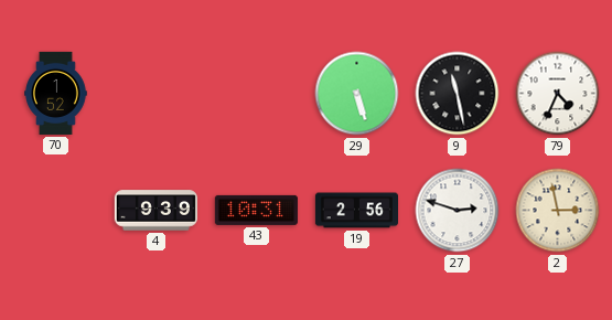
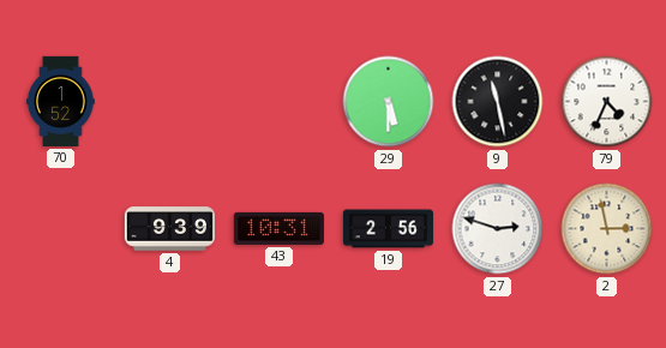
29: 5:27 -> 5:30 (389, 102)
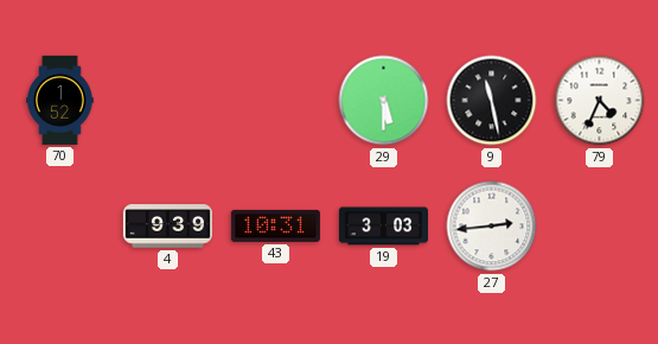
19: 2:56 -> 3:03 (383, 227)
27: 2:48 -> 2:44 (492, 227)
2: 2:58 -> none (607, 229)
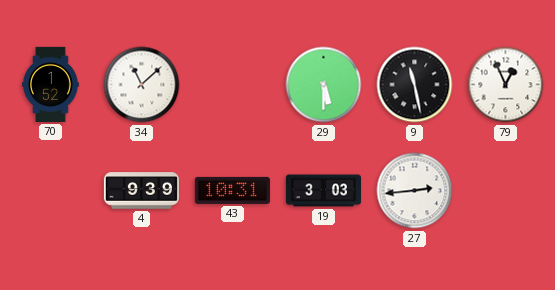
34: none -> 11:08 (142, 85)
79: 4:34 -> 12:56 (506, 85)
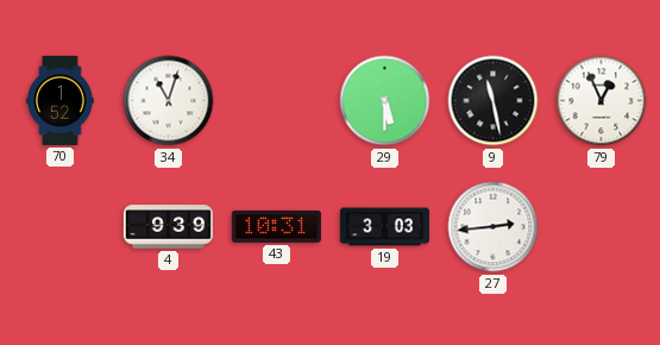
34: 11:08 -> 11:03 (169, 101)
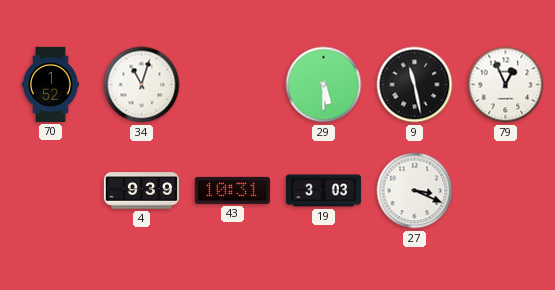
27: 2:44 -> 3:19 (415, 191)
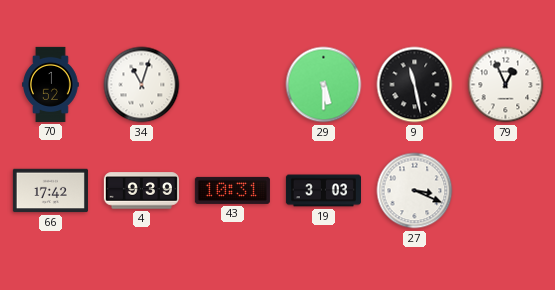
66: none -> 17:42 (50, 191)
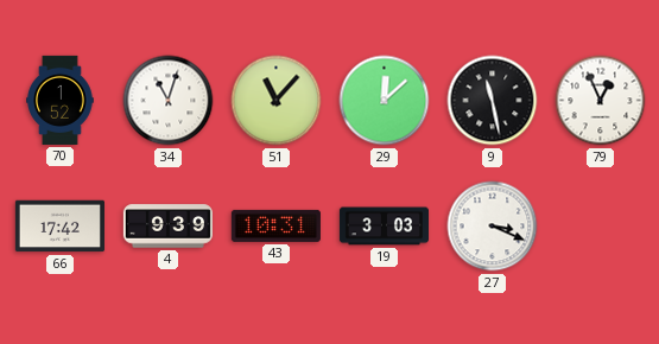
51: none -> 11:07 (277, 101)
29: 5:30 -> 12:08 (385, 101)
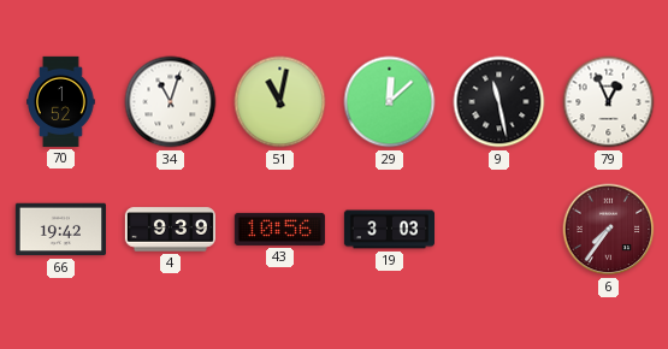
51: 11:07 -> 11:02 (280, 102)
66: 17:42 -> 19:42 (60, 230)
43: 10:31 -> 10:56 (279, 229)
27: 3:19 -> none (493, 227)
6: none -> 7:36 (609, 230)
